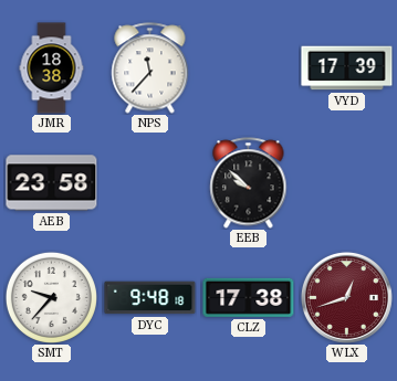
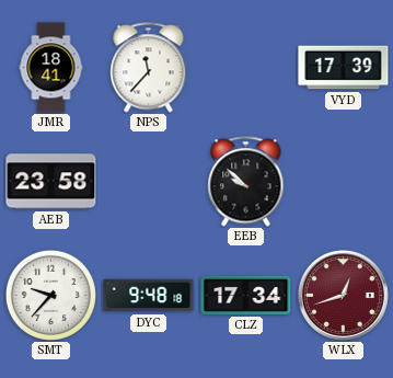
JMR: 18:38 -> 18:41 (51, 68)
CLZ: 17:38 -> 17:34 (246, 295)
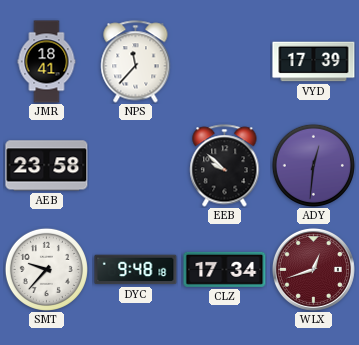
ADY: none -> 12:31 (313, 165)
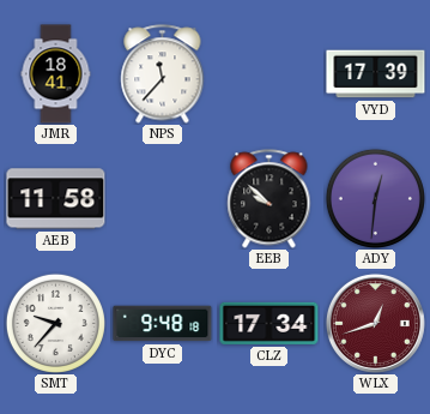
AEB: 23:58 -> 11:58 (56, 199)
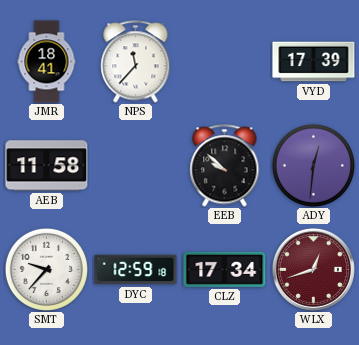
DYC: 9:48 -> 12:59 (136, 270)
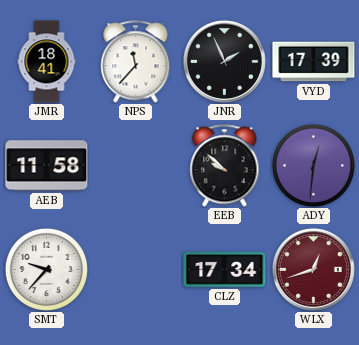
JNR: none -> 1:56 (224, 61)
DYC: 12:59 -> none (136, 270)
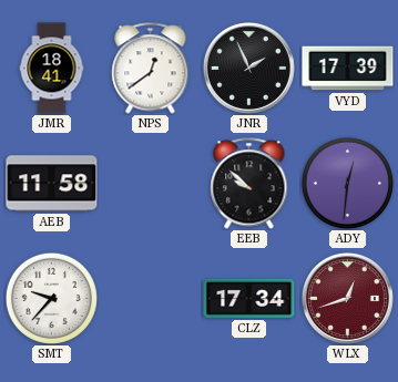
NPS: 11:37 -> 12:39 (151, 69)
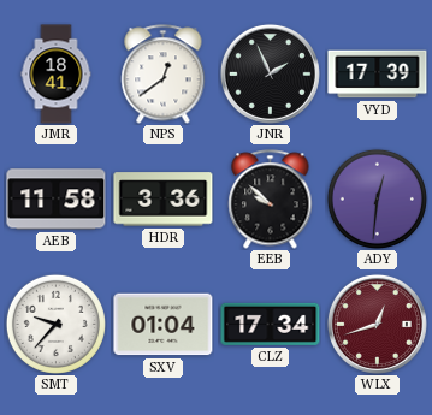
HDR: none -> 3:36 (164, 200)
SXV: none -> 01:04 (164, 325)
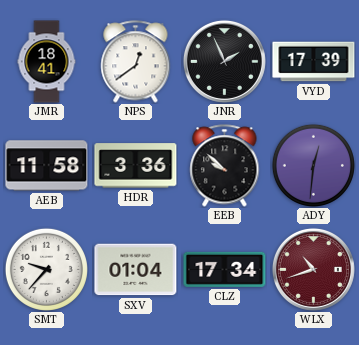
WLX: 12:42 -> 10:42 (313, 269)
